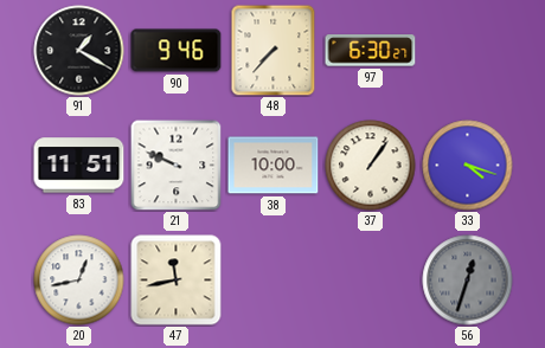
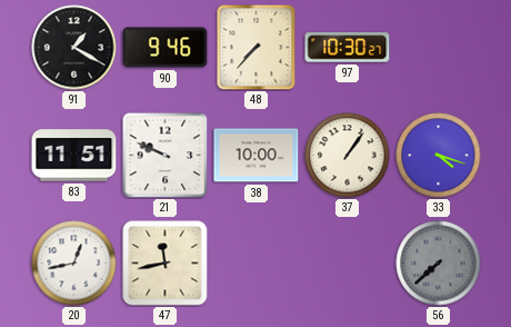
97: 6:30 -> 10:30 (348, 48)
56: 12:33 -> 7:38 (439, 264)
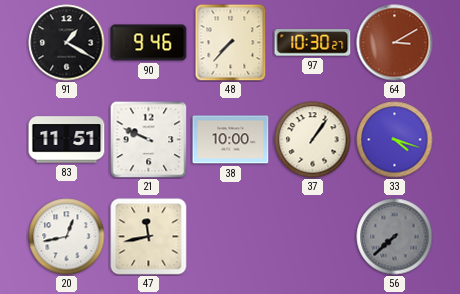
64: none -> 3:10 (395, 43)
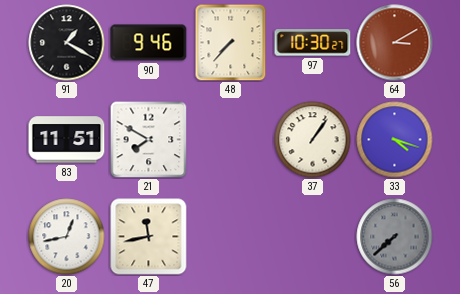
21: 9:49 -> 7:50 (148, 139)
38: 10:00 -> none (231, 140)
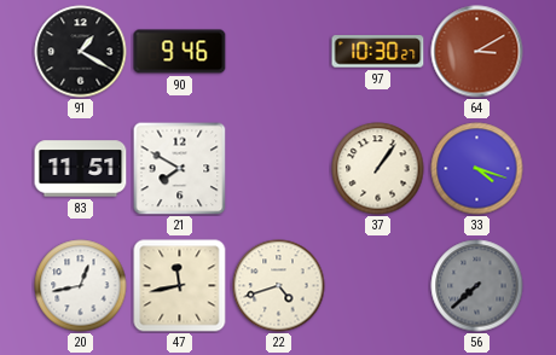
48: 7:37 -> none (231, 42)
22: none -> 4:42 (279, 286)
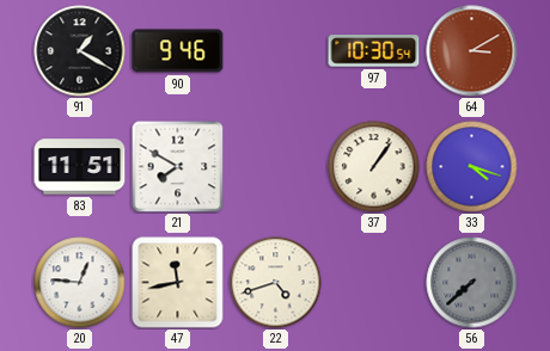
97: 10:30:27 -> 10:30:54 (374, 51)
20: 12:43 -> 12:46 (80, 283)
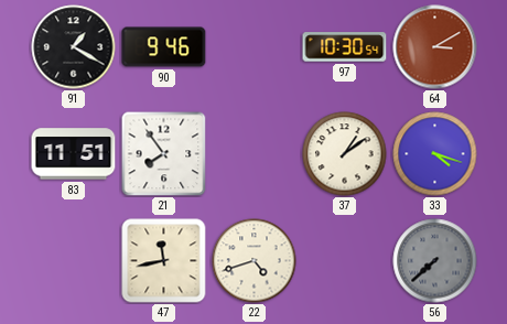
21: 7:50 -> 7:54 (163, 153)
37: 1:06 -> 1:09 (345, 154)
20: 12:46 -> none (80, 283)
